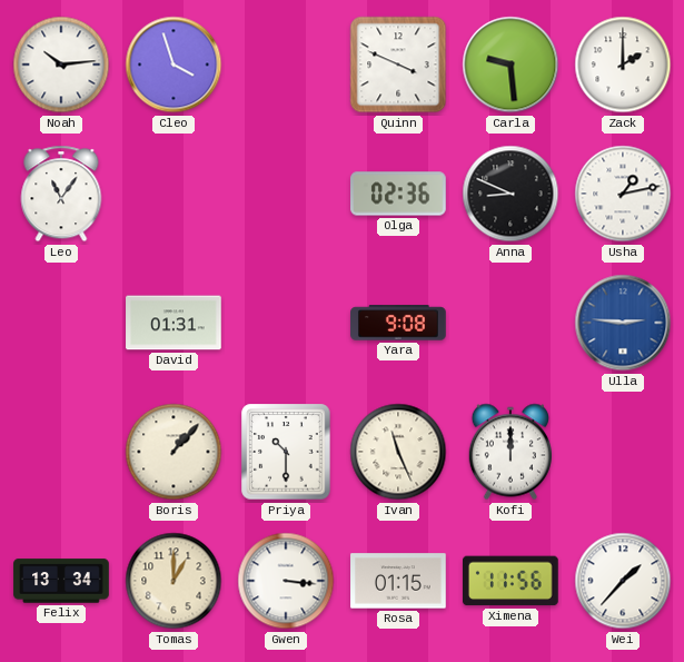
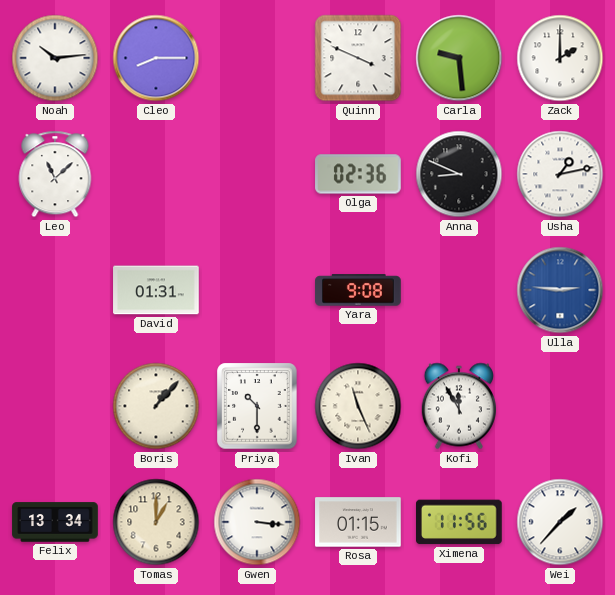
Cleo: 3:57 -> 8:15 (156, 58)
Leo: 11:06 -> 11:08 (55, 174)
Kofi: 12:00 -> 11:55 (458, 406)
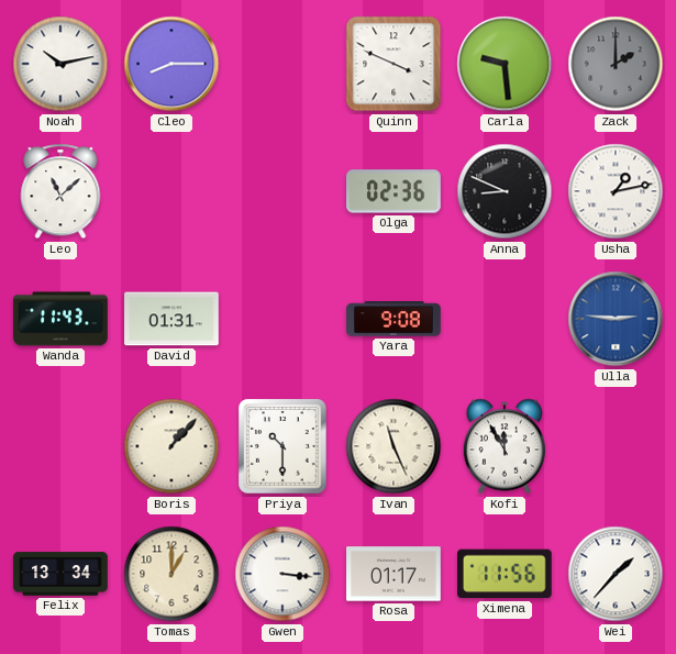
Noah: 10:14 -> 10:13 (60, 64)
Zack dial: white -> grey (616, 64)
Wanda: none -> 11:43 (60, 319)
Rosa: 01:15 -> 01:17 (394, 574)
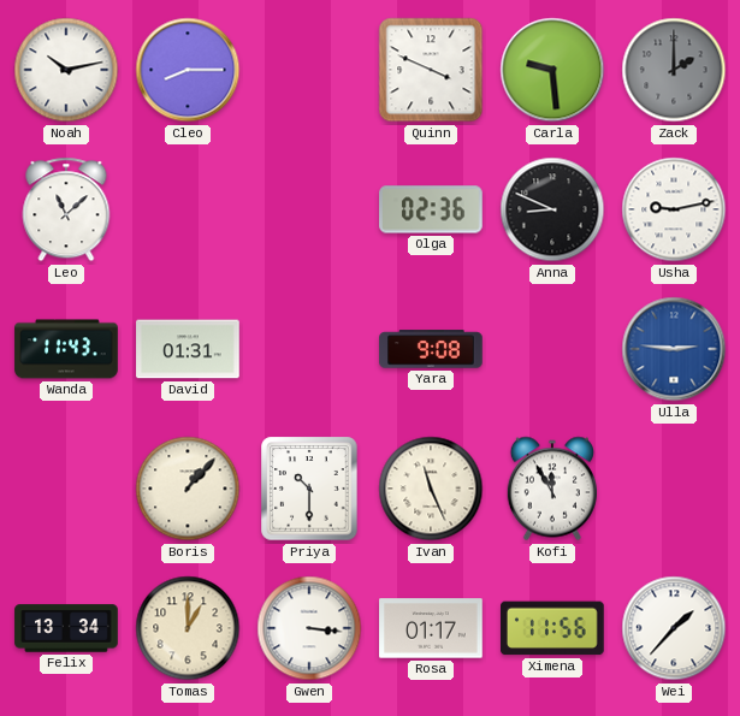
Usha: 1:13 -> 9:13 (674, 209)
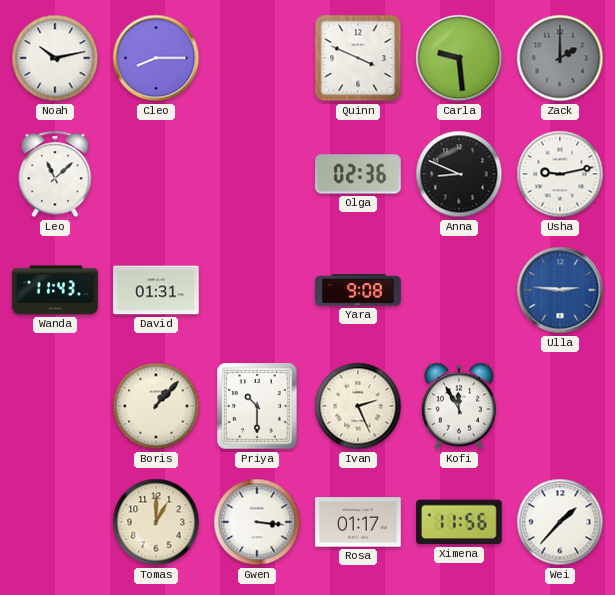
Ivan: 11:26 -> 2:26 (358, 406)
Felix: 13:34 -> none (66, 628)
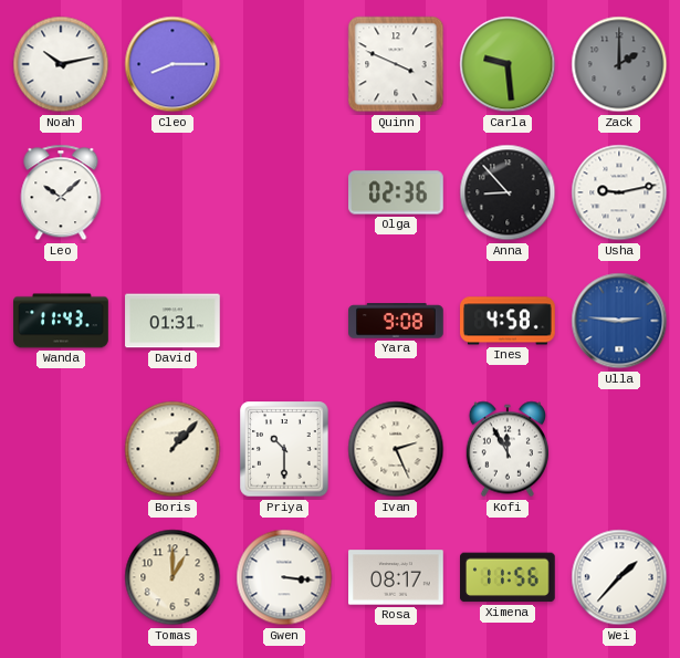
Leo: 11:08 -> 10:08 (61, 192)
Anna: 8:49 -> 8:53 (508, 192)
Ines: none -> 4:58 (508, 321)
Rosa: 01:17 -> 08:17 (396, 577)
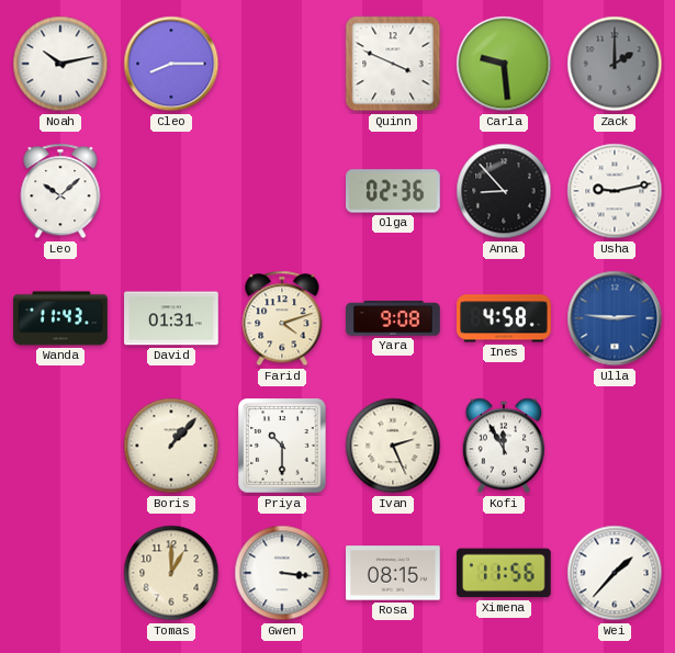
Farid: none -> 4:12 (282, 318)
Rosa: 08:17 -> 08:15 (393, 573)
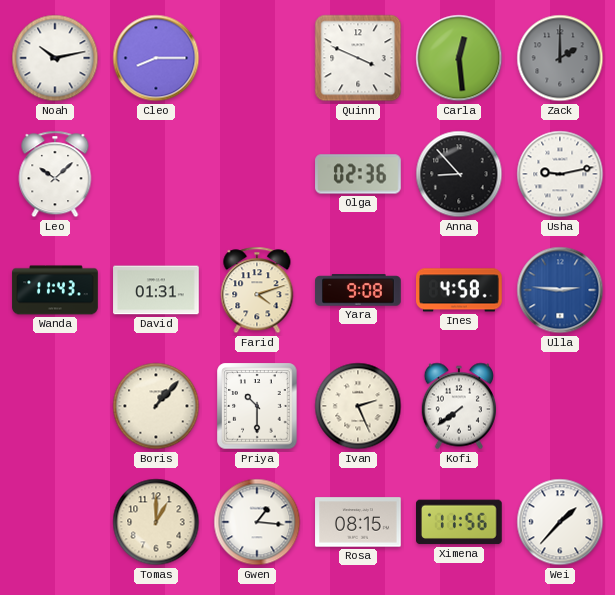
Carla: 9:29 -> 12:29 (459, 58)
Kofi: 11:55 -> 7:39 (458, 406)
Gwen: 3:16 -> 1:16 (257, 522)
